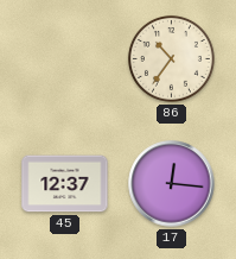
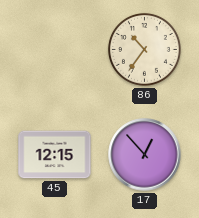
45: 12:37 -> 12:15 (55, 155)
17: 12:16 -> 12:53 (145, 155)
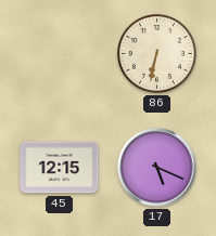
86: 10:36 -> 6:32 (156, 53)
17: 12:53 -> 5:19 (157, 168)
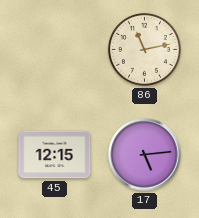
86: 6:32 -> 11:13 (144, 49)
17: 5:19 -> 5:14 (145, 155)
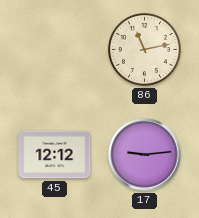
45: 12:15 -> 12:12 (55, 155)
17: 5:14 -> 9:14 (145, 155)
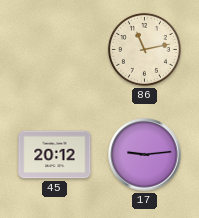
45: 12:12 -> 20:12 (55, 155)
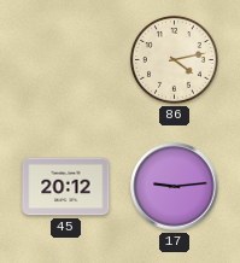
86: 11:13 -> 4:13 (174, 59)
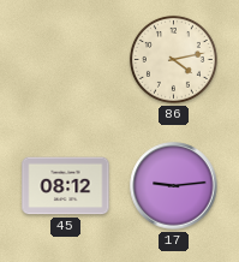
45: 20:12 -> 08:12 (66, 186)
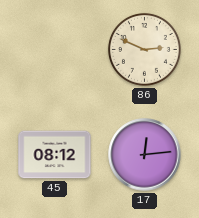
86: 4:13 -> 2:49 (144, 49)
17: 9:14 -> 12:14 (145, 155)
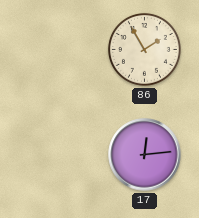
86: 2:49 -> 1:55 (144, 49)
45: 08:12 -> none (55, 155)
